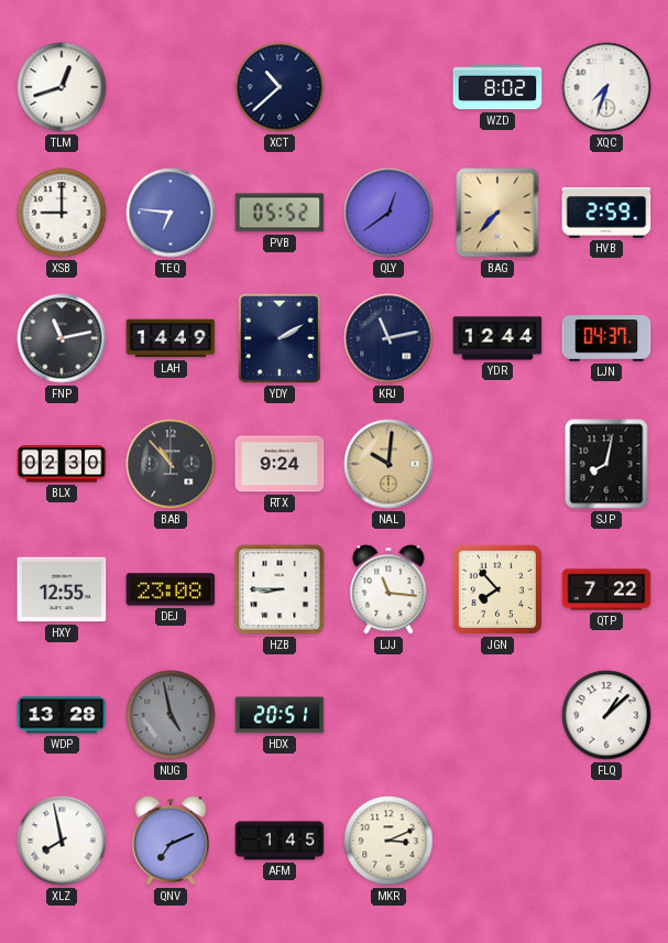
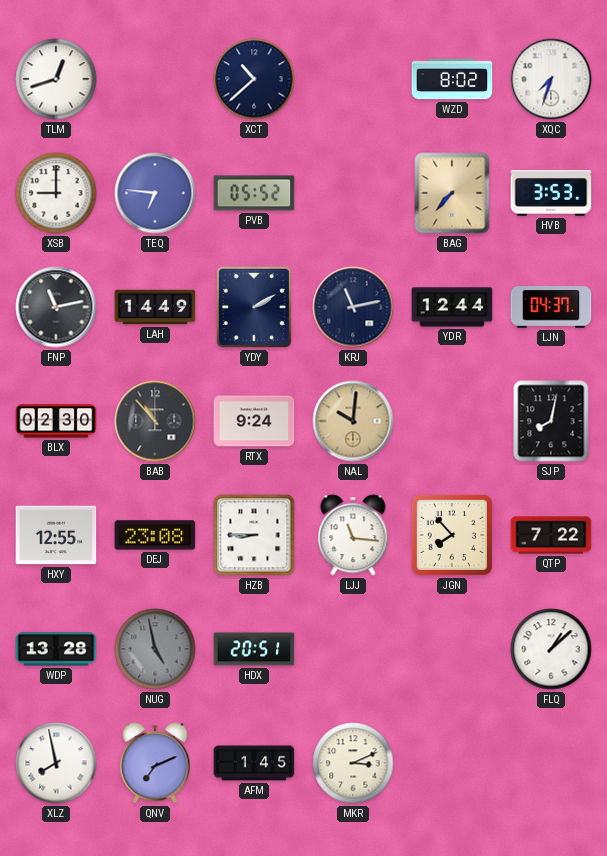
QLY: 12:39 -> none (388, 213)
HVB: 2:59 -> 3:53 (551, 194)
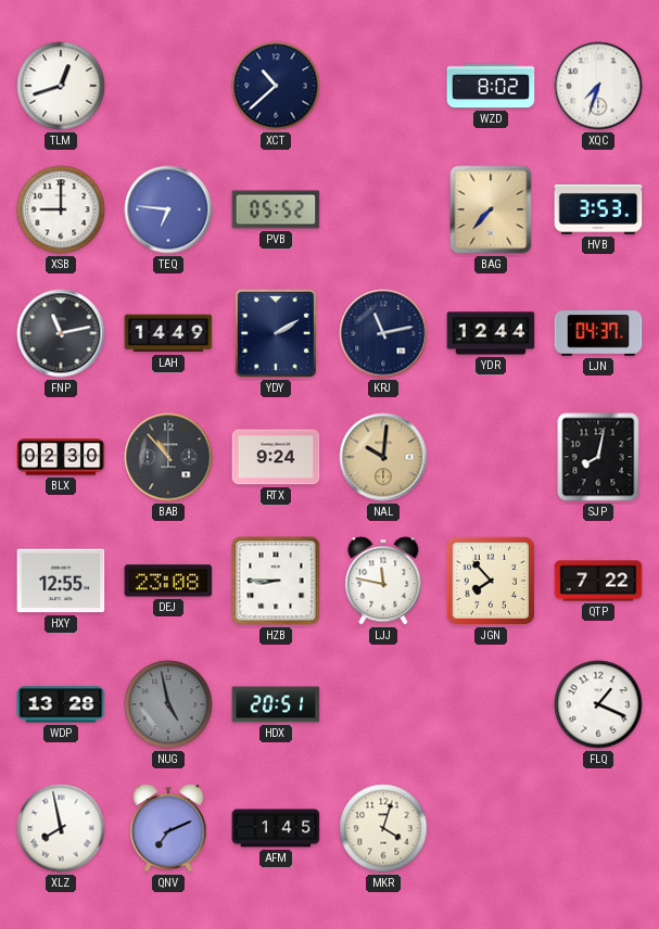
LJJ: 11:16 -> 11:47 (383, 581)
FLQ: 1:08 -> 1:19 (598, 704)
MKR: 3:11 -> 4:03 (383, 828)
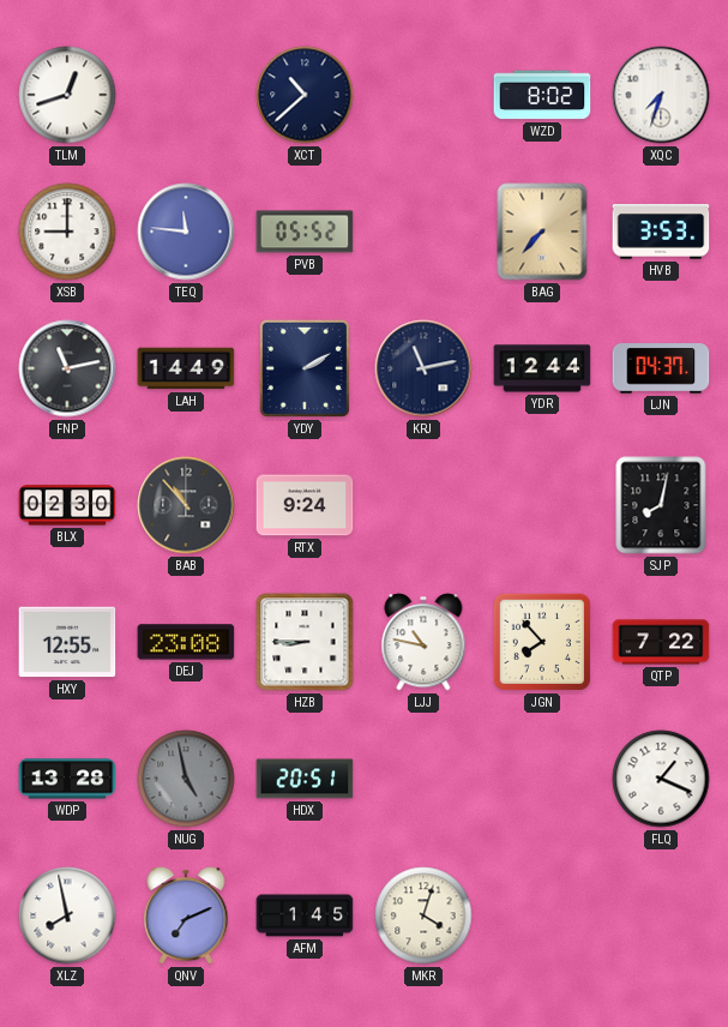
TEQ: 6:46 -> 11:46 (186, 232)
NAL: 10:01 -> none (383, 457)
LJJ: 11:47 -> 10:47 (423, 642)
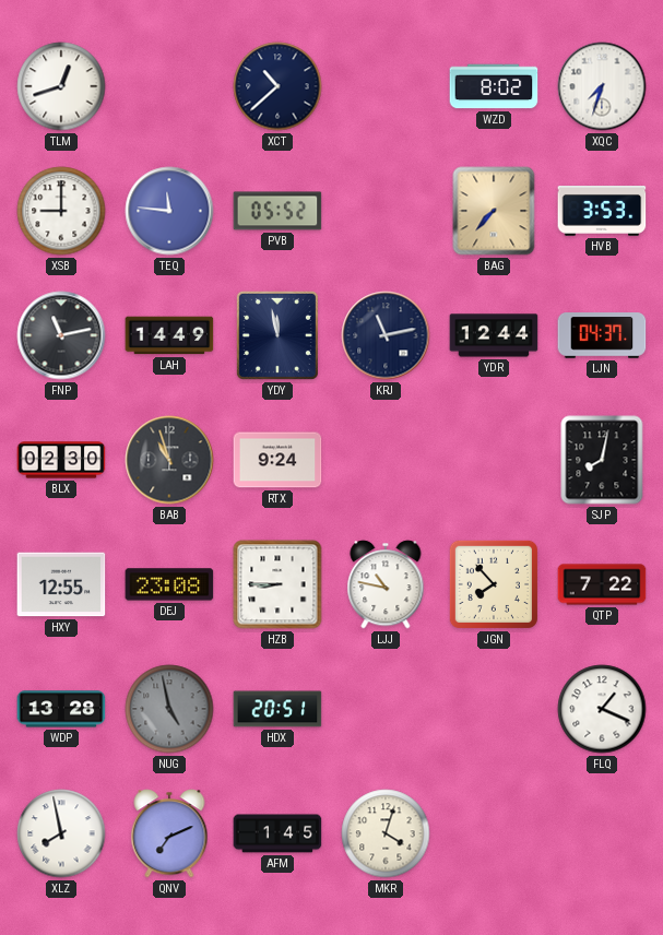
YDY: 2:10 -> 11:58 (277, 335)
BAB: 10:53 -> 10:57 (169, 460)
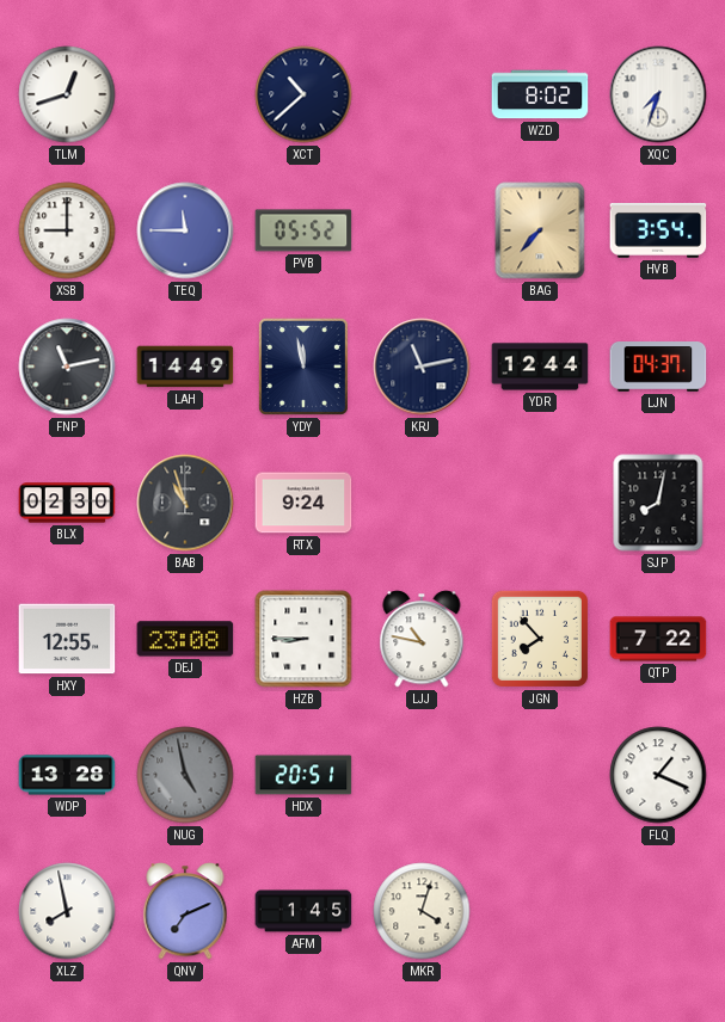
TEQ: 11:46 -> 11:45 (185, 230)
HVB: 3:53 -> 3:54 (658, 232)
